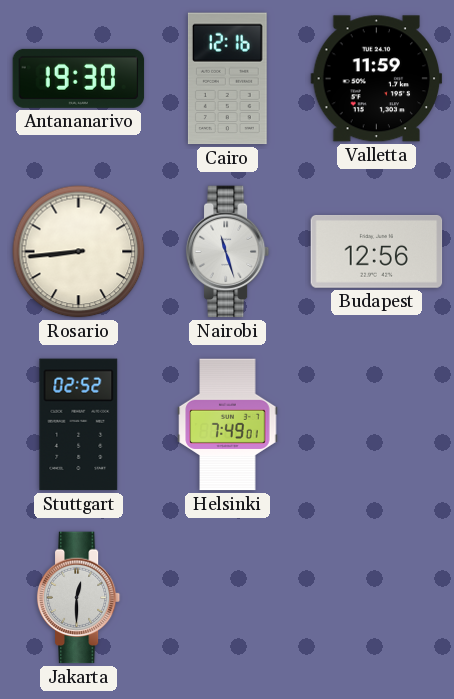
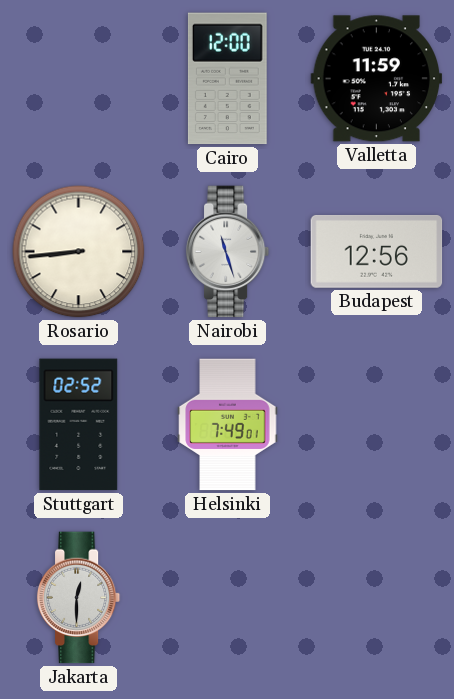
Antananarivo: 19:30 -> none (79, 78)
Cairo: 12:16 -> 12:00 (227, 79)
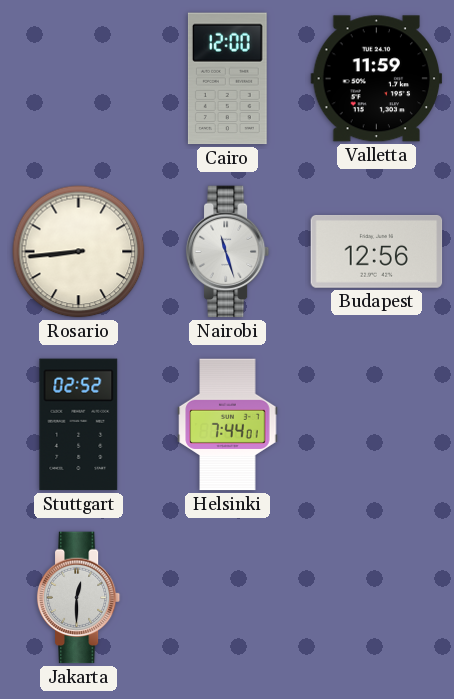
Helsinki: 7:49 -> 7:44 (228, 425)
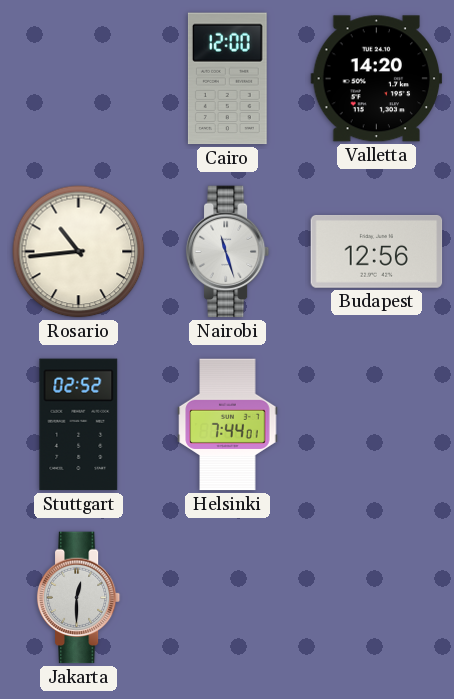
Valletta: 11:59 -> 14:20 (377, 79)
Rosario: 8:44 -> 10:44 (79, 252)
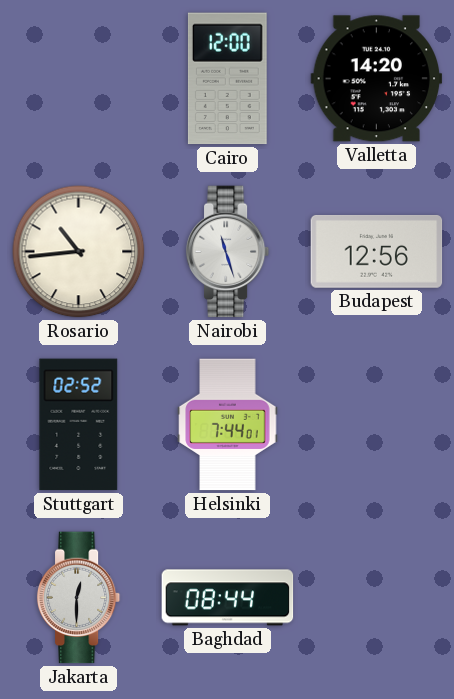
Baghdad: none -> 08:44 (228, 598)
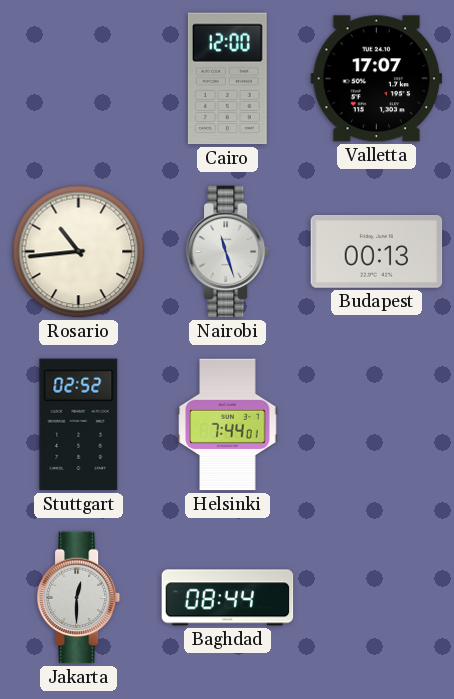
Valletta: 14:20 -> 17:07 (377, 79)
Budapest: 12:56 -> 00:13 (377, 251)
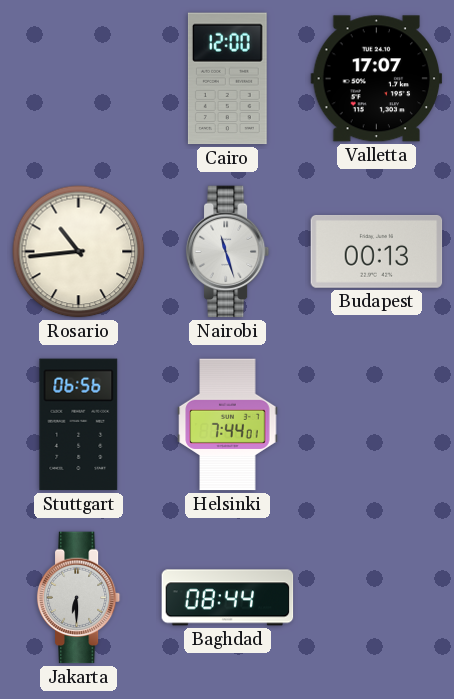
Stuttgart: 02:52 -> 06:56 (79, 425)
Jakarta: 12:30 -> 6:30 (79, 598)
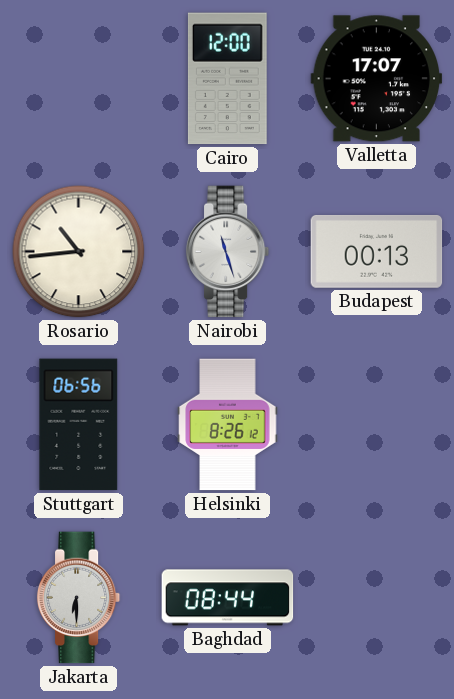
Helsinki: 7:44 -> 8:26 (228, 425)
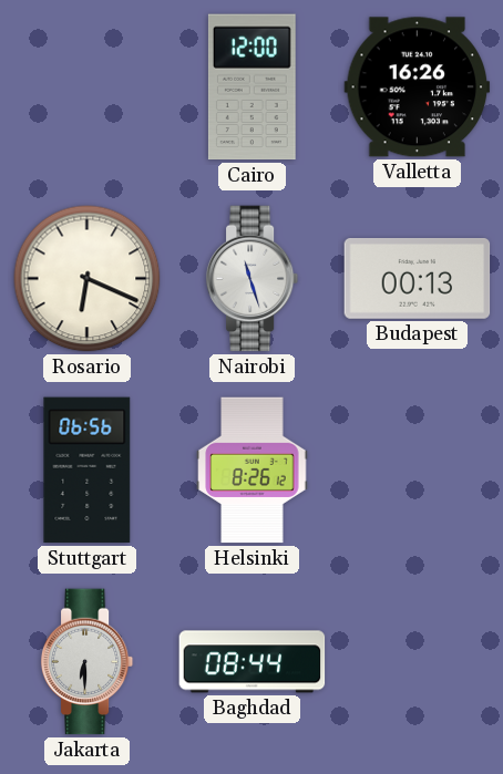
Valletta: 17:07 -> 16:26 (418, 87)
Rosario: 10:44 -> 6:19 (88, 279)
